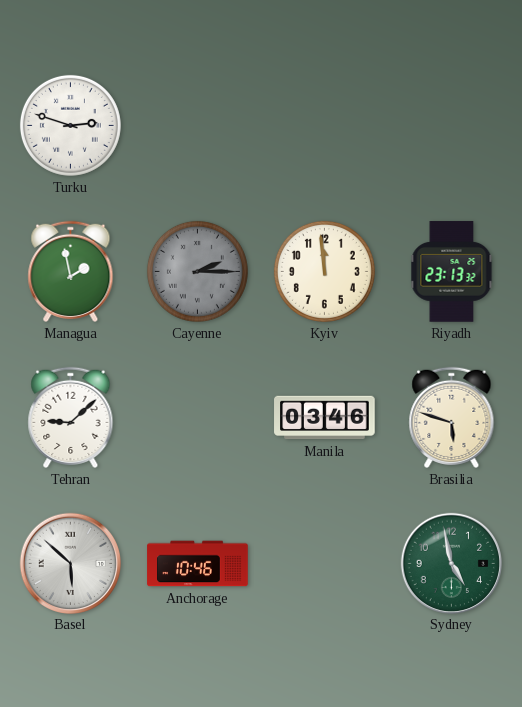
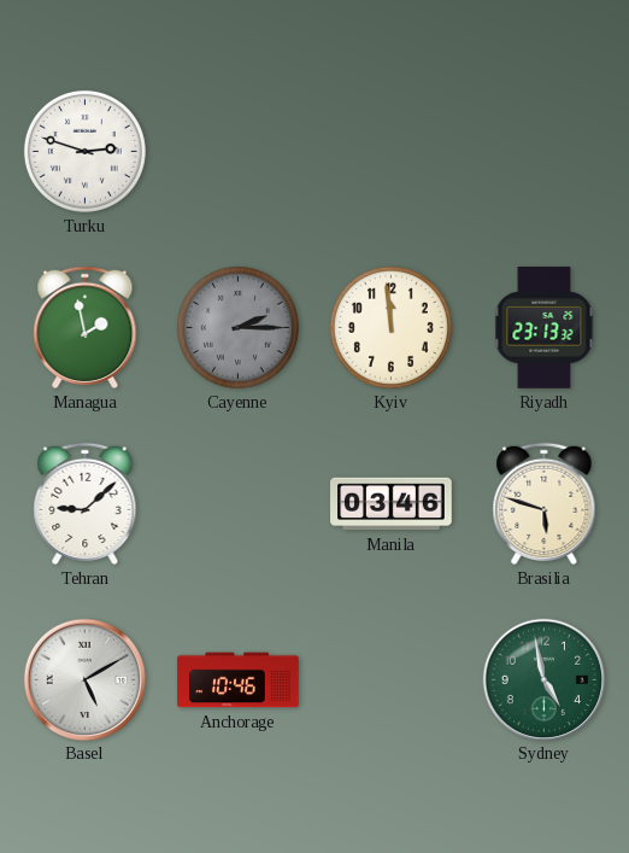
Basel: 5:52 -> 5:10 (84, 679)
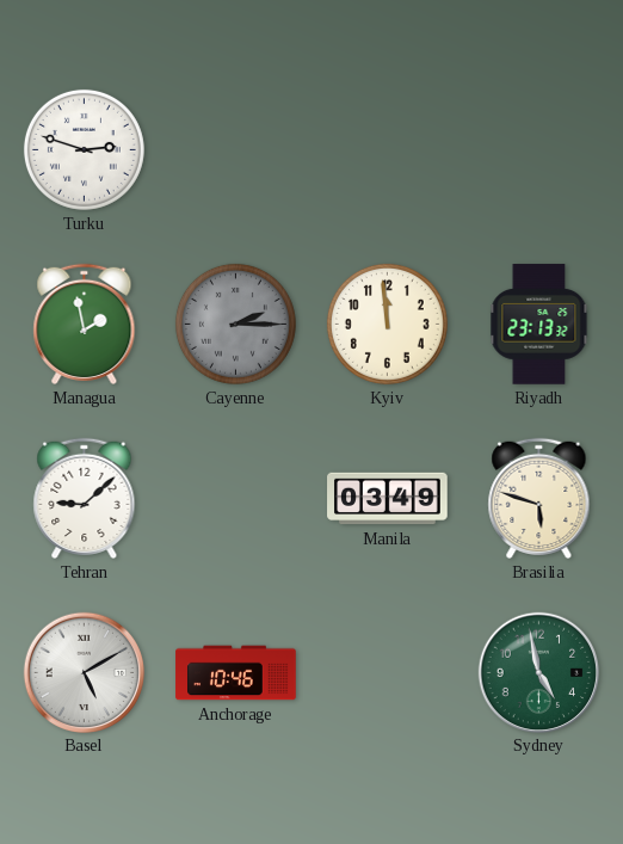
Manila: 03:46 -> 03:49 (388, 499)
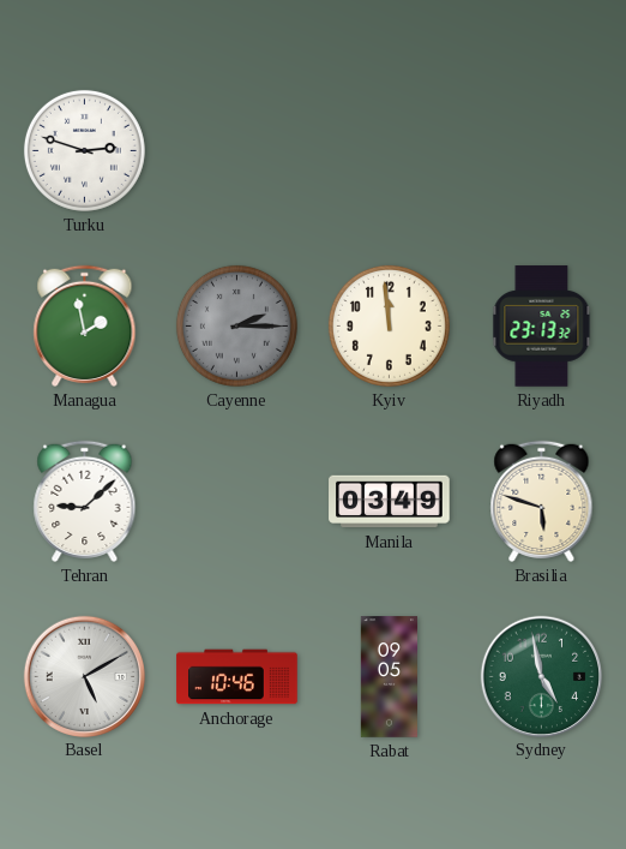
Rabat: none -> 09:05 (389, 677)
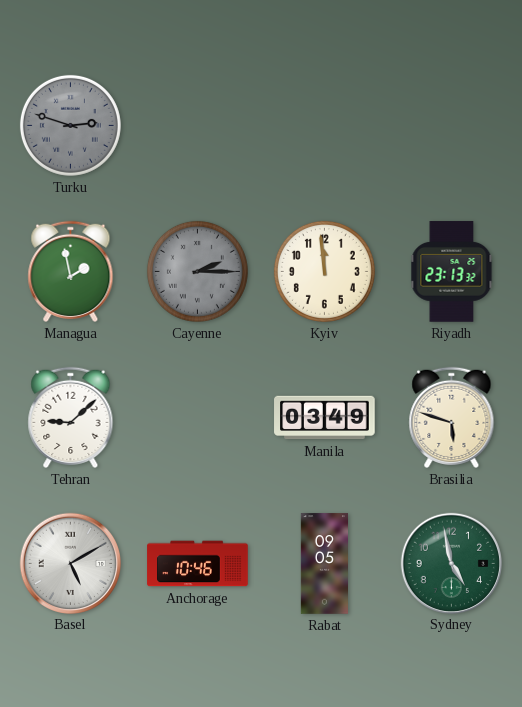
Turku dial: white -> grey (70, 125)
